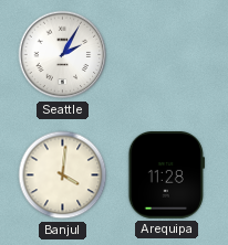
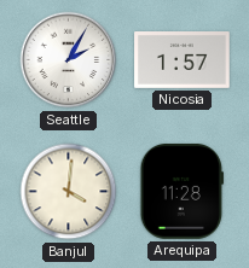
Nicosia: none -> 1:57 (183, 60)
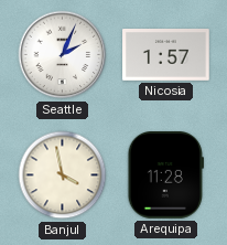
Seattle: 2:05 -> 2:04 (63, 55)
Banjul: 4:01 -> 3:58 (63, 175)
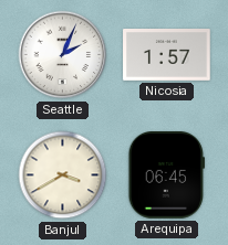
Banjul: 3:58 -> 3:40 (63, 175)
Arequipa: 11:28 -> 06:45 (166, 175)
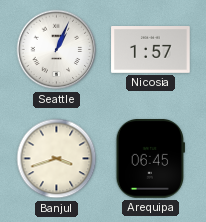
Seattle: 2:04 -> 1:04 (57, 50)
Banjul: 3:40 -> 3:42 (57, 159)
